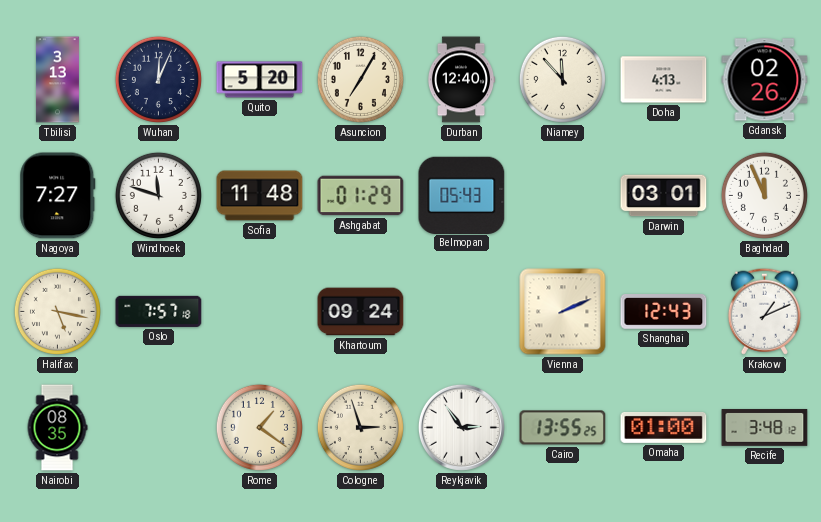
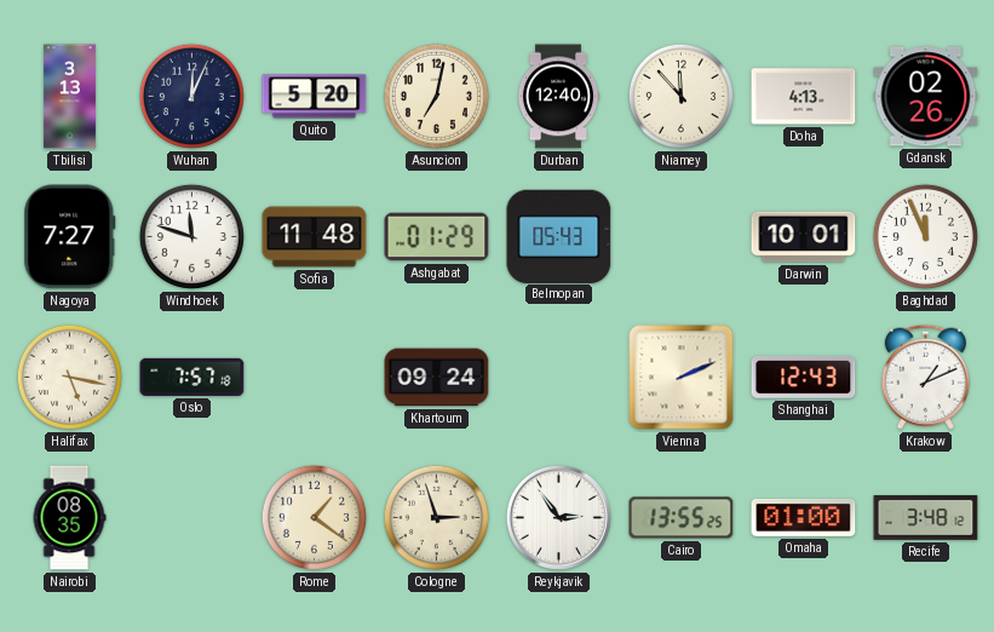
Asuncion: 7:05 -> 7:02 (436, 96)
Darwin: 03:01 -> 10:01 (804, 237)
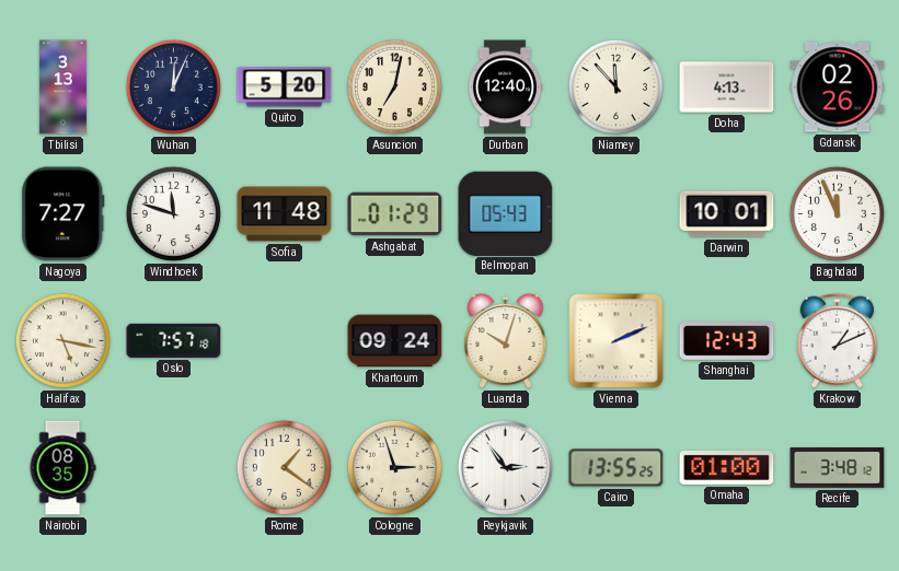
Luanda: none -> 10:03 (506, 341)
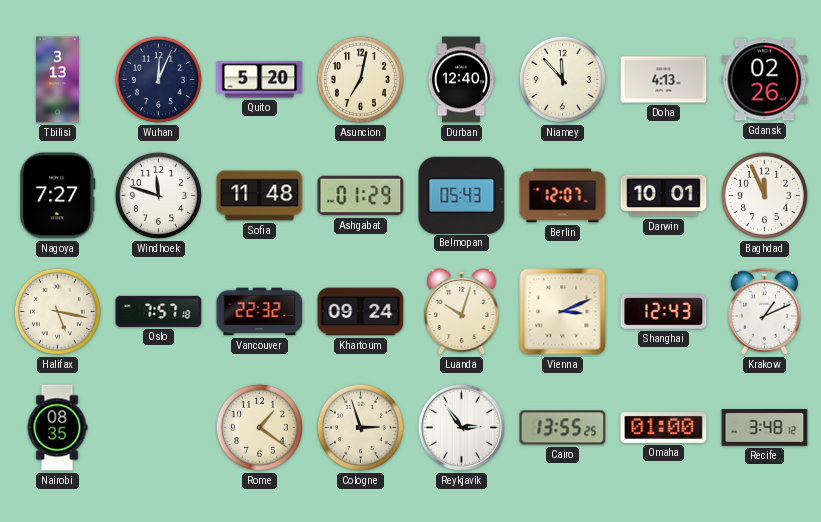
Berlin: none -> 12:07 (563, 196)
Vancouver: none -> 22:32 (260, 312)
Vienna: 2:11 -> 3:11 (563, 312)
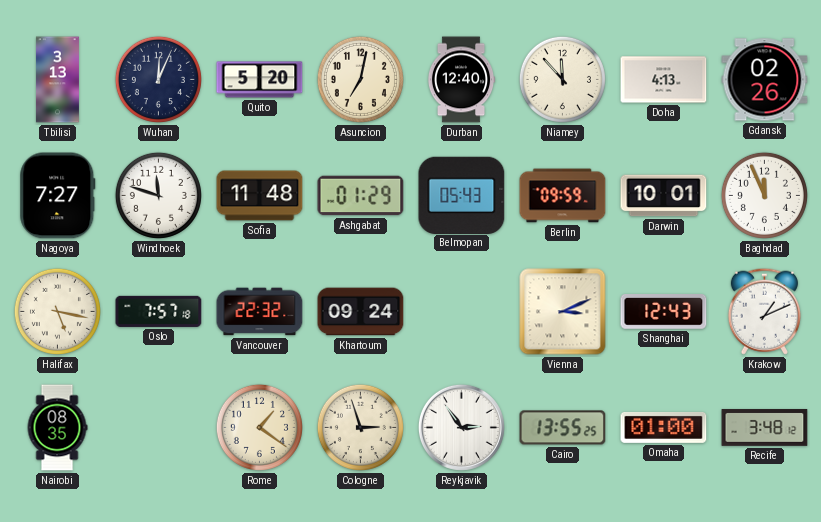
Berlin: 12:07 -> 09:59 (563, 196)
Luanda: 10:03 -> none (462, 312)
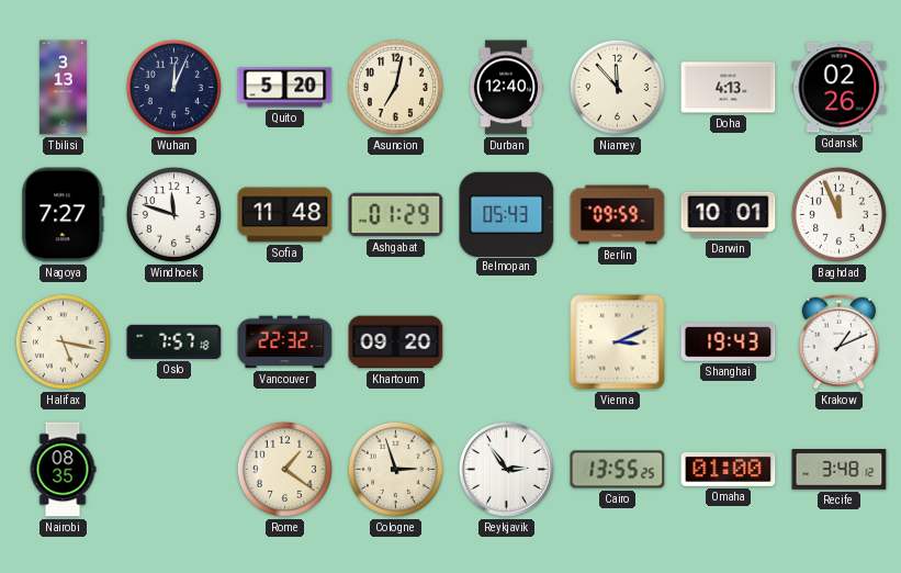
Khartoum: 09:24 -> 09:20 (396, 342)
Shanghai: 12:43 -> 19:43 (729, 342)
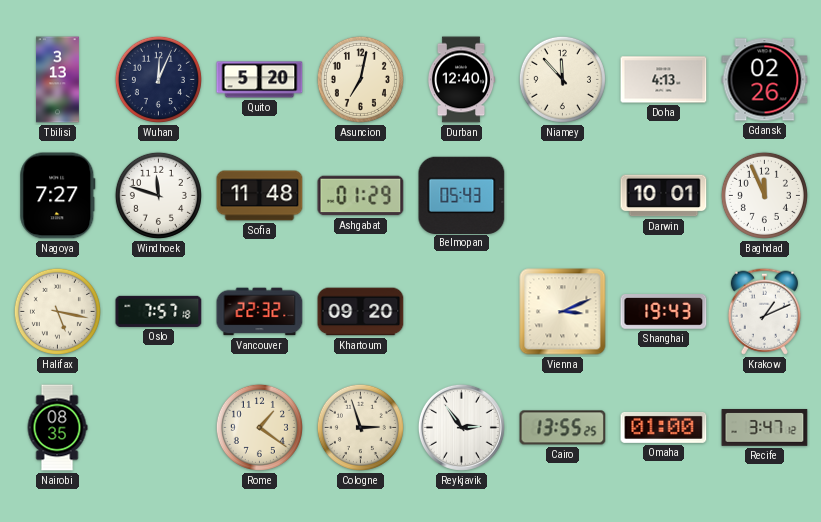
Berlin: 09:59 -> none (618, 215)
Recife: 3:48 -> 3:47 (765, 428)
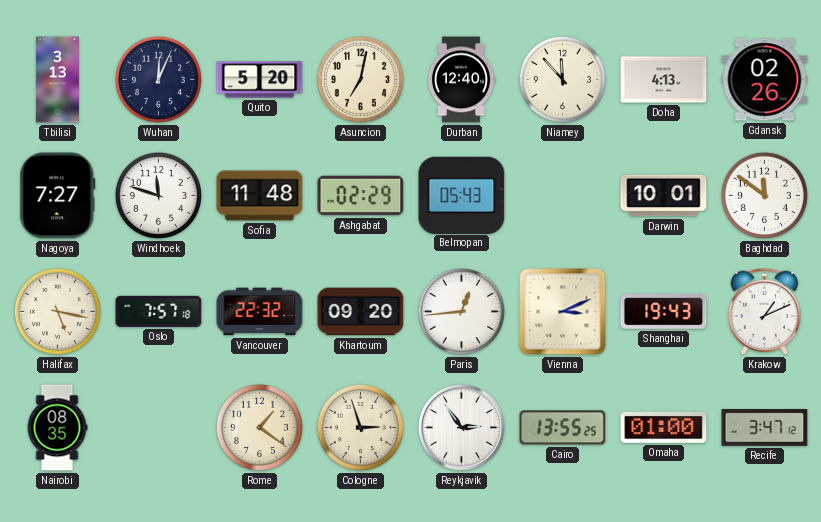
Ashgabat: 01:29 -> 02:29 (361, 196)
Baghdad: 11:56 -> 11:51 (764, 195)
Paris: none -> 12:44 (461, 311)
